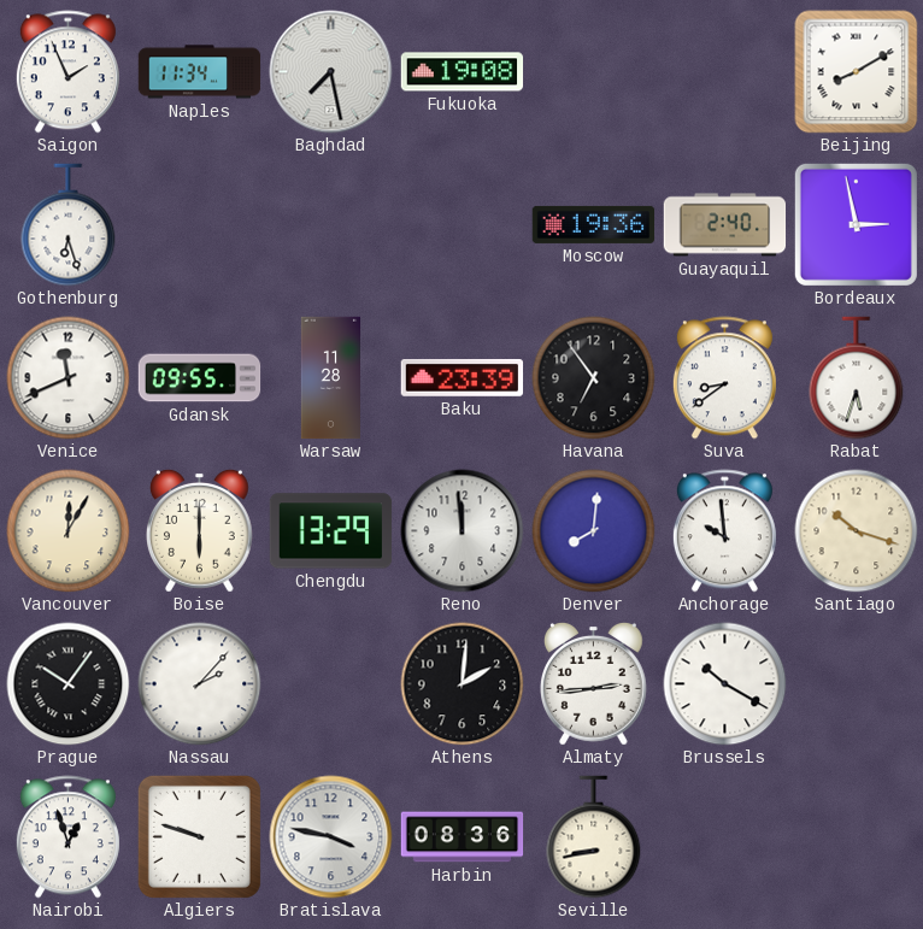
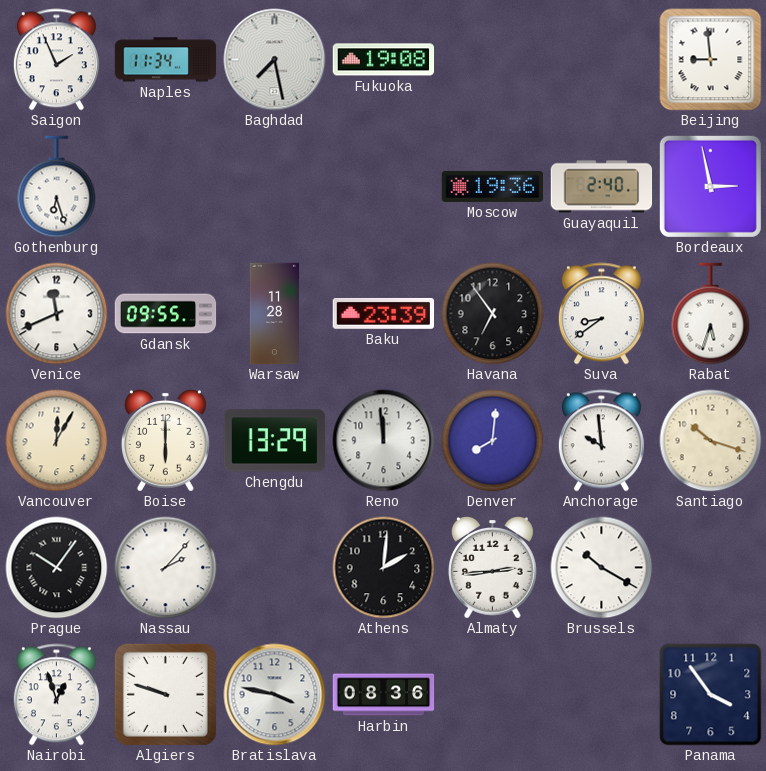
Beijing: 8:10 -> 8:59 (711, 60)
Seville: 8:43 -> none (594, 837)
Panama: none -> 3:54 (711, 695)
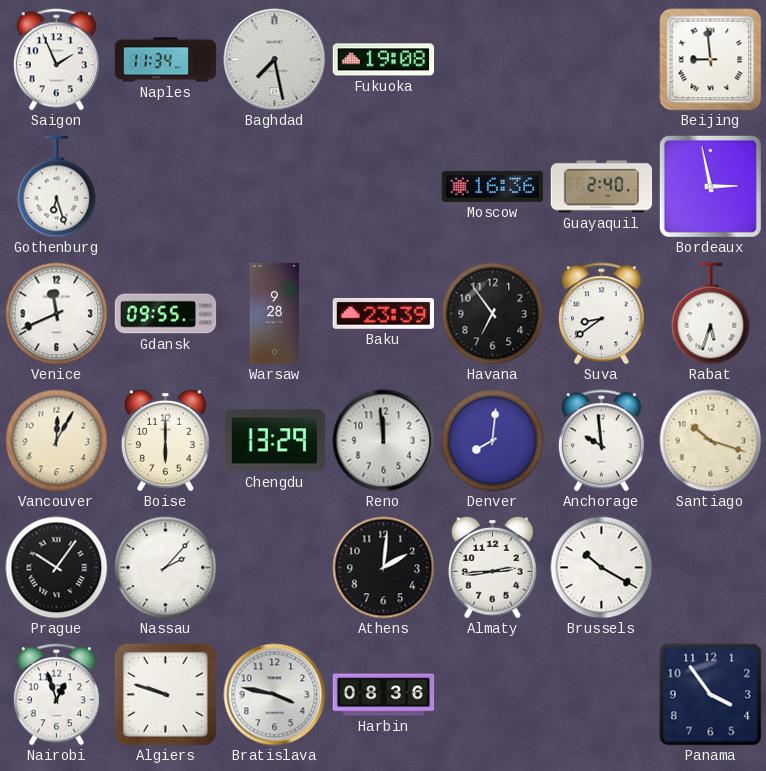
Moscow: 19:36 -> 16:36 (493, 186)
Warsaw: 11:28 -> 9:28 (274, 314)
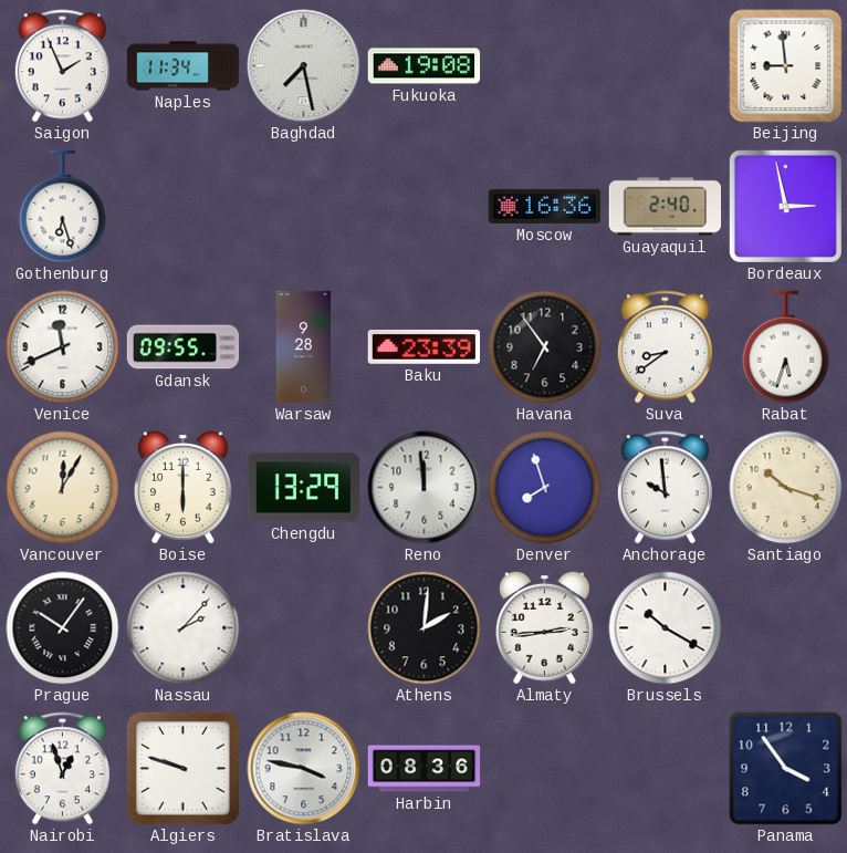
Denver: 8:01 -> 7:57 (545, 488)
